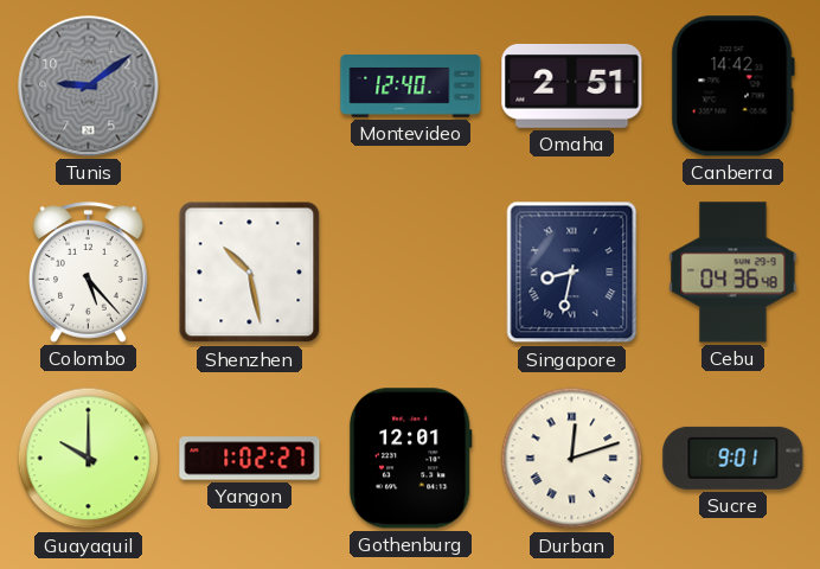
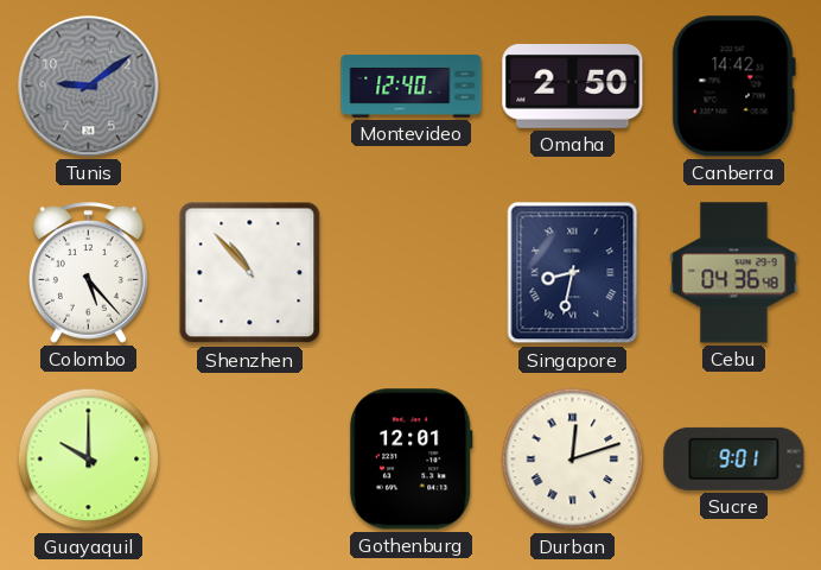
Omaha: 2:51 -> 2:50 (573, 87)
Shenzhen: 10:28 -> 10:53 (250, 273)
Yangon: 1:02 -> none (250, 459)
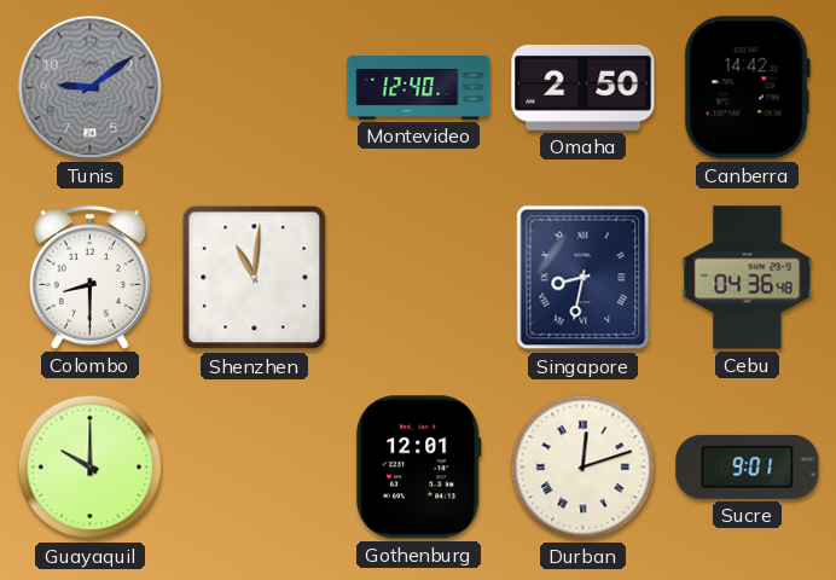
Colombo: 5:23 -> 8:30 (91, 278)
Shenzhen: 10:53 -> 11:01 (255, 278)
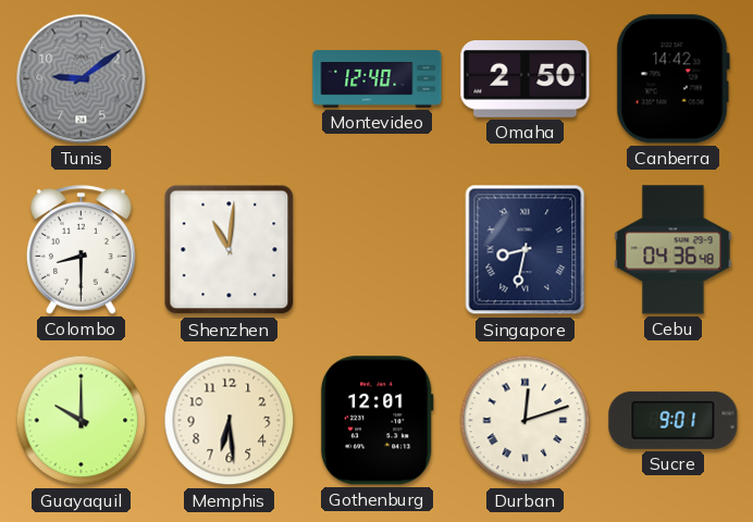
Memphis: none -> 6:29 (230, 421)
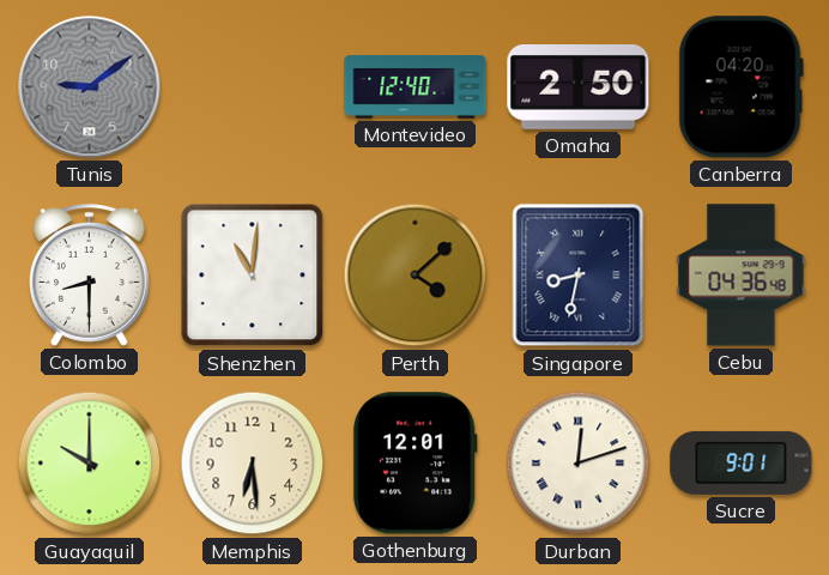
Canberra: 14:42 -> 04:20 (740, 87)
Perth: none -> 4:08 (416, 276)
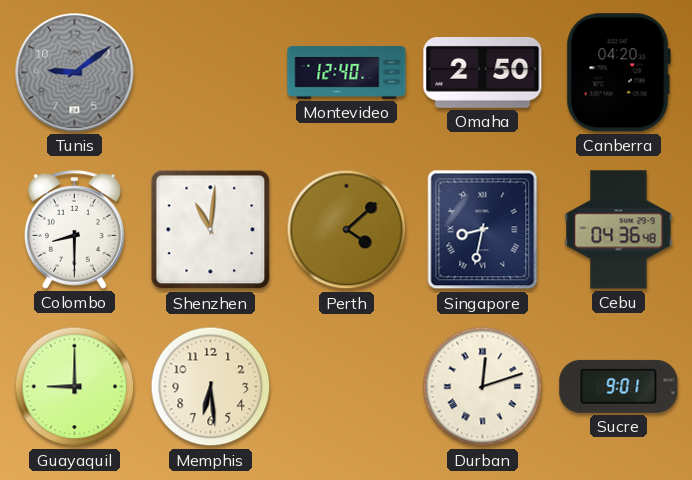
Guayaquil: 10:00 -> 9:00 (75, 387)
Gothenburg: 12:01 -> none (414, 464)
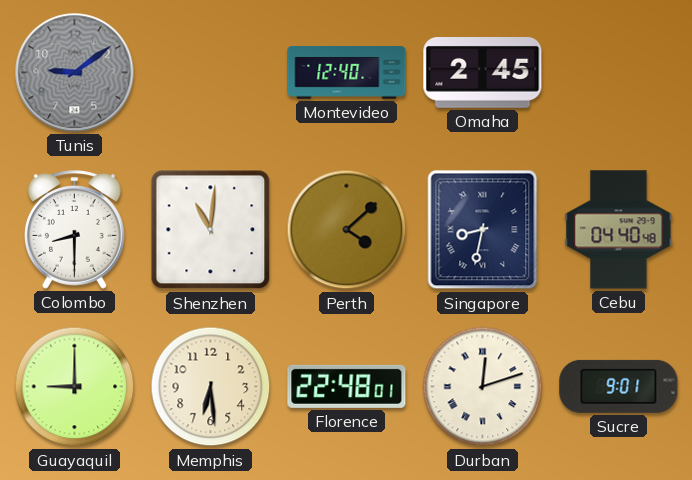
Omaha: 2:50 -> 2:45 (483, 73)
Canberra: 04:20 -> none (618, 73)
Cebu: 04:36 -> 04:40 (619, 230)
Florence: none -> 22:48 (347, 386)
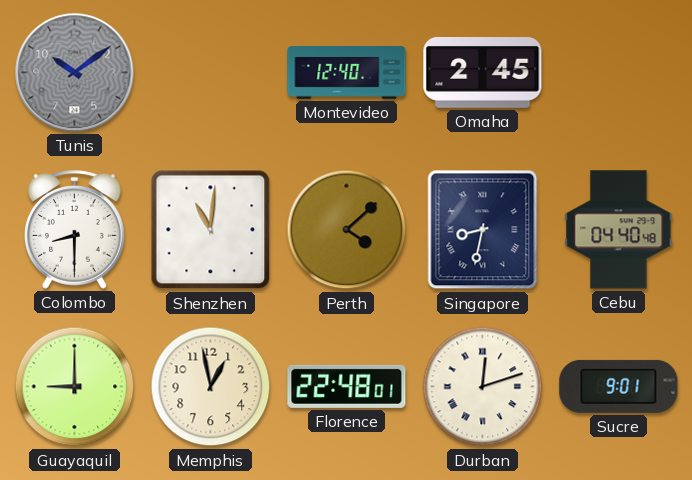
Tunis: 9:09 -> 10:09 (75, 73)
Memphis: 6:29 -> 12:58 (211, 387)
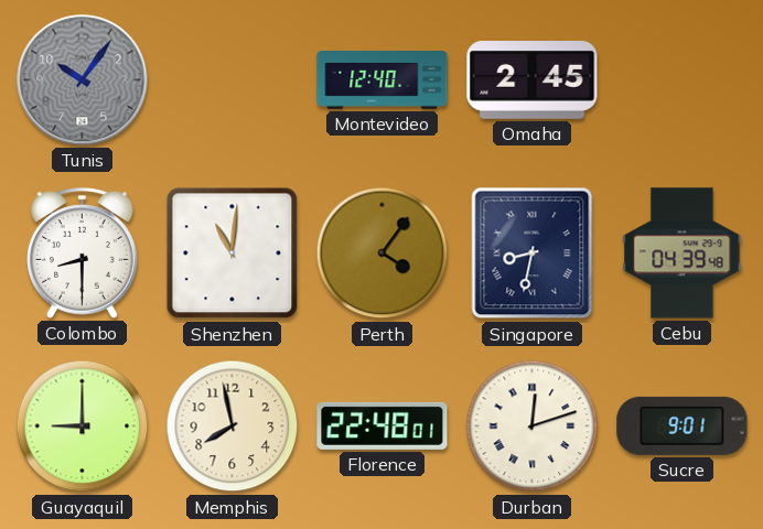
Tunis: 10:09 -> 10:06 (83, 80)
Perth: 4:08 -> 4:06 (383, 253)
Cebu: 04:40 -> 04:39 (683, 253)
Memphis: 12:58 -> 7:58 (233, 427)
